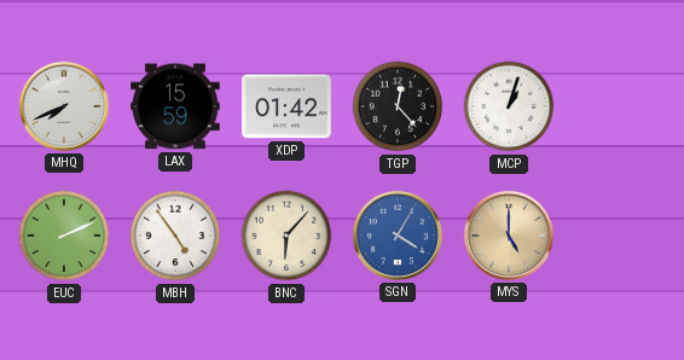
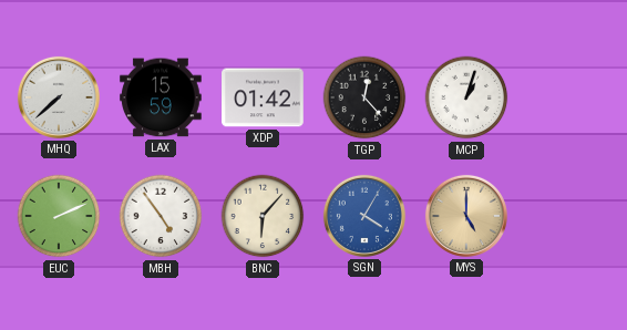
MHQ: 7:41 -> 7:38 (59, 97)
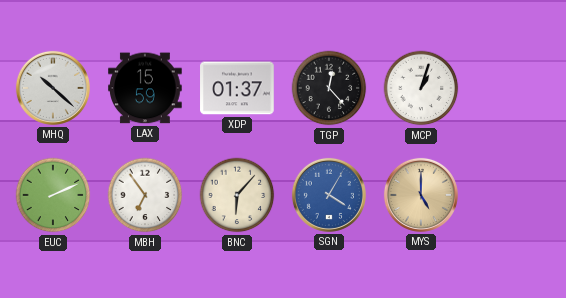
MHQ: 7:38 -> 10:22 (53, 88)
XDP: 01:42 -> 01:37 (237, 88)
MBH: 4:54 -> 6:54 (145, 195)
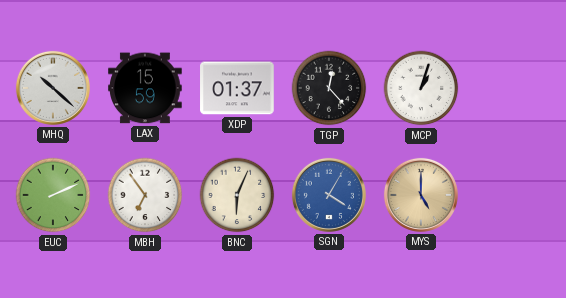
BNC: 6:07 -> 6:04 (237, 195)
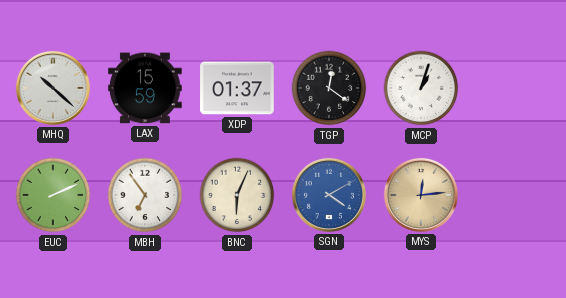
TGP: 12:23 -> 12:21 (329, 88)
SGN: 4:05 -> 4:10 (329, 195)
MYS: 5:00 -> 12:14 (421, 195)
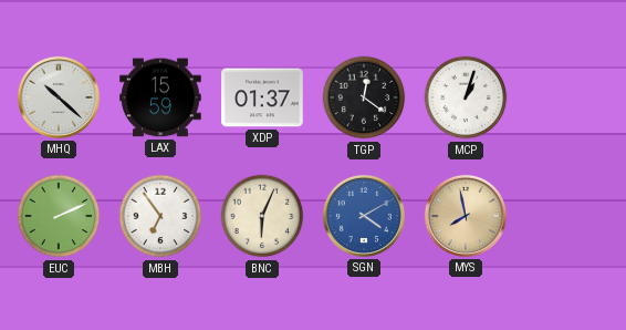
MYS: 12:14 -> 7:58 (466, 216)
